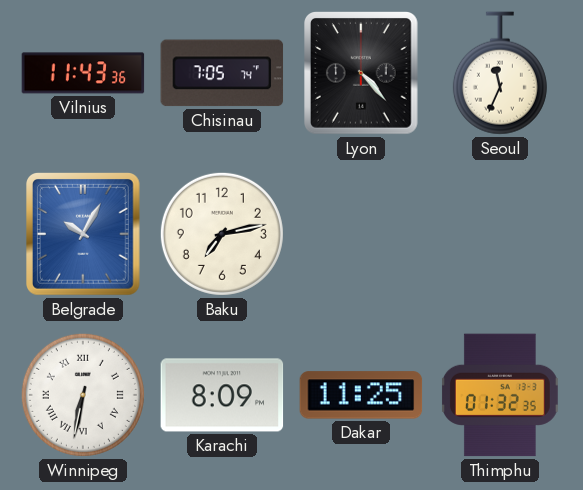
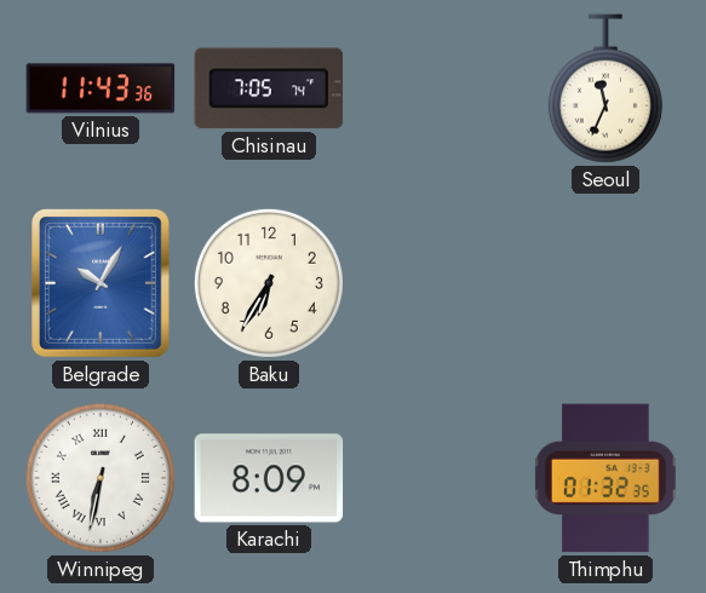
Lyon: 4:23 -> none (362, 74)
Baku: 7:13 -> 6:35 (269, 283)
Dakar: 11:25 -> none (361, 395)
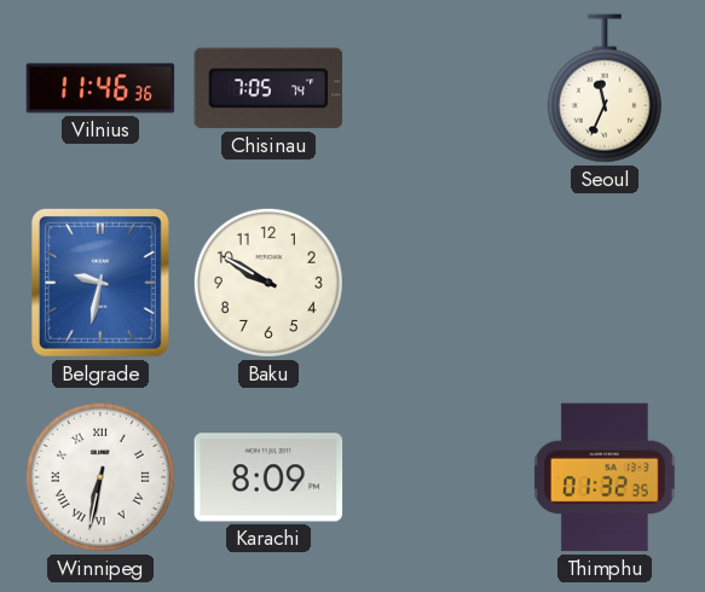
Vilnius: 11:43 -> 11:46 (100, 88)
Belgrade: 10:05 -> 9:32 (102, 284)
Baku: 6:35 -> 9:50 (268, 283)
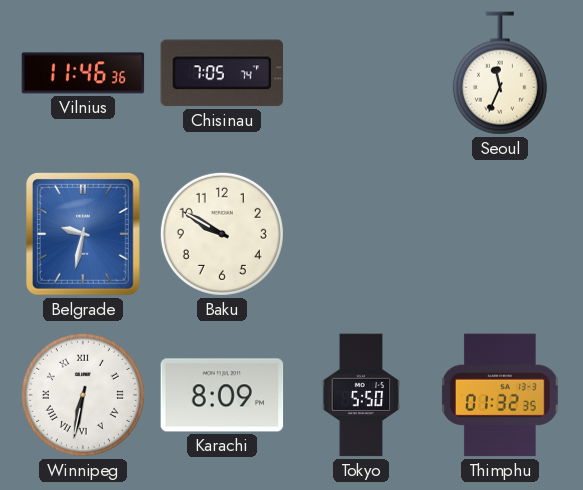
Tokyo: none -> 5:50 (361, 395)
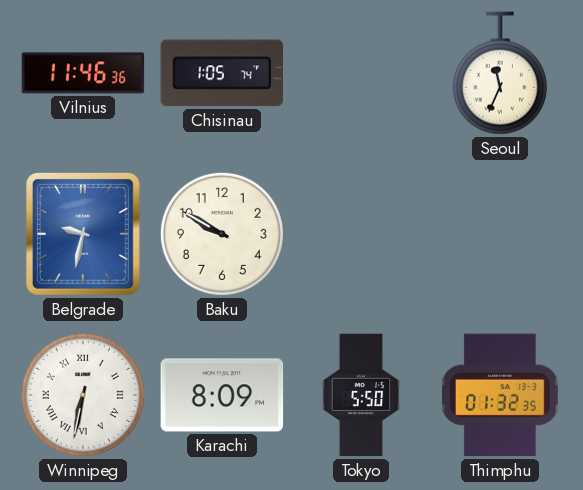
Chisinau: 7:05 -> 1:05 (222, 73)
